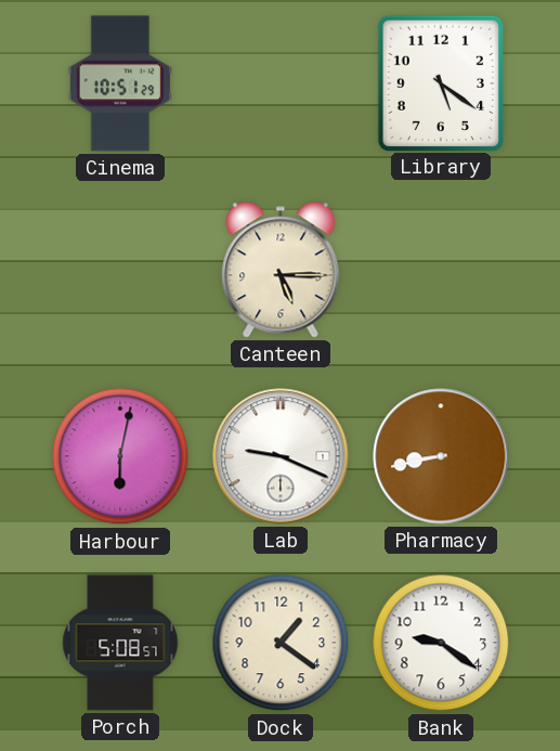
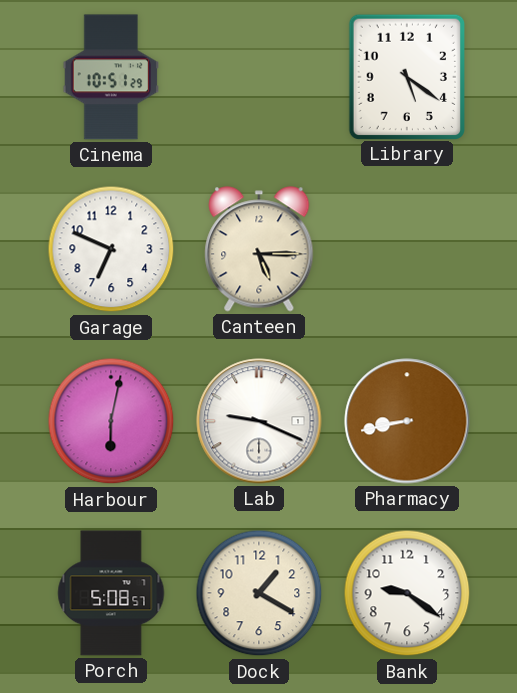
Garage: none -> 6:49 (111, 249)
Dock: 1:21 -> 1:20 (259, 593)
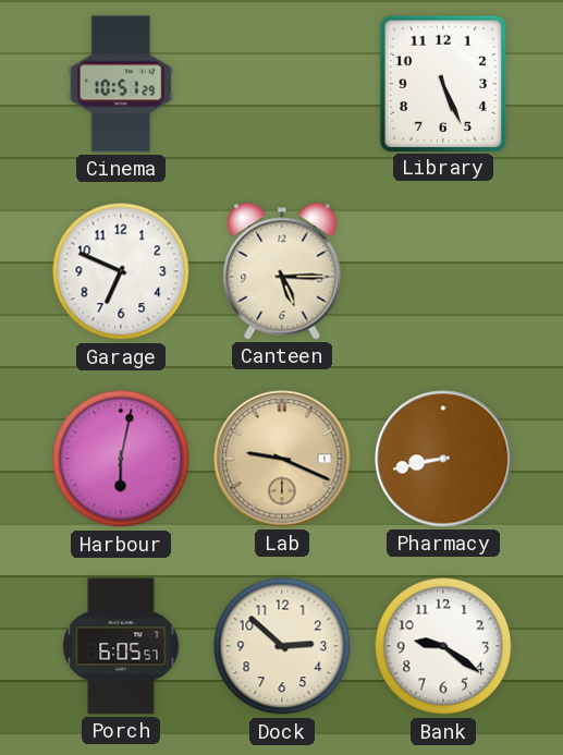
Library: 5:21 -> 5:26 (442, 83)
Lab dial: white -> champagne (282, 459)
Porch: 5:08 -> 6:05 (121, 646)
Dock: 1:20 -> 2:52 (282, 646)
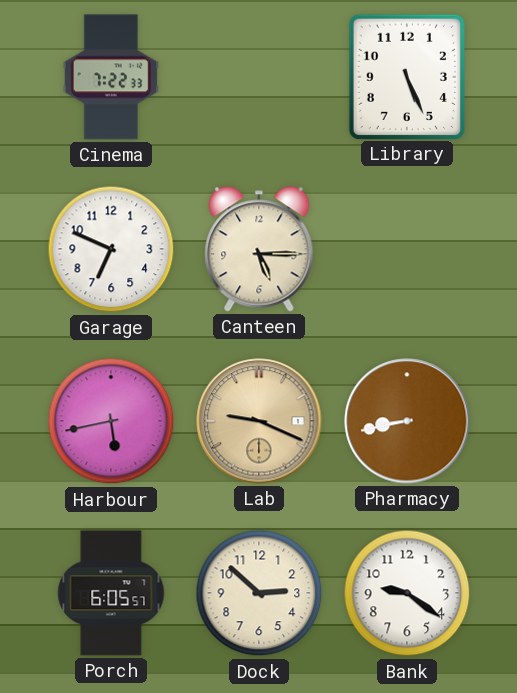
Cinema: 10:51 -> 7:22 (111, 77)
Harbour: 6:02 -> 5:43 (111, 421)
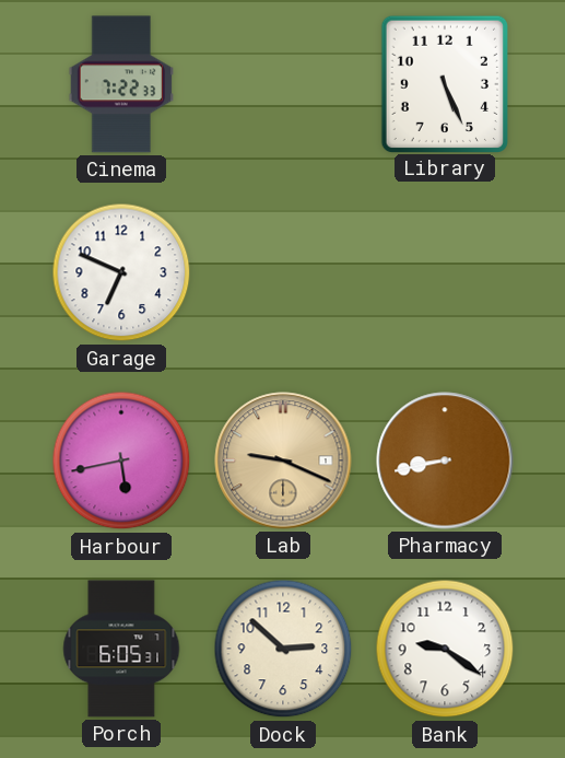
Canteen: 5:15 -> none (259, 249)
Porch: 6:05:57 -> 6:05:31 (121, 649)
